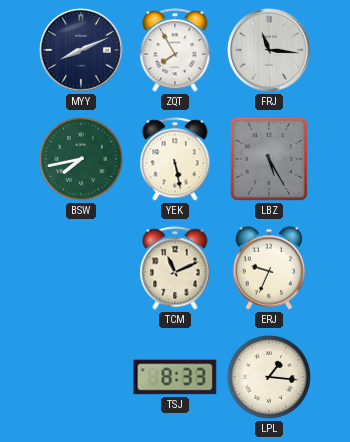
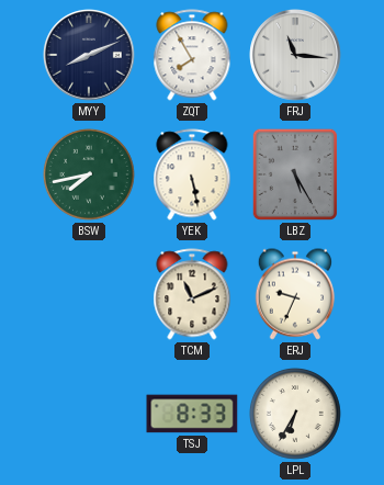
LPL: 1:16 -> 6:35 (295, 414)
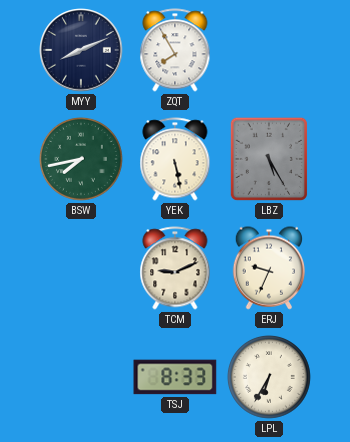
FRJ: 11:16 -> none (295, 55)
TCM: 11:11 -> 9:11 (175, 268)
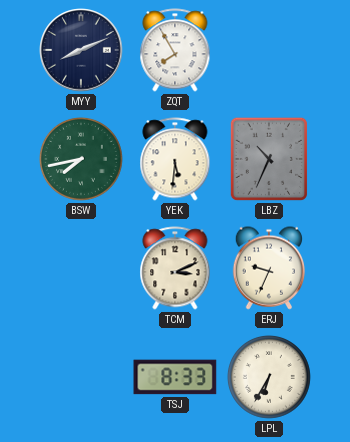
YEK: 5:28 -> 5:31 (175, 159)
LBZ: 5:25 -> 10:34 (269, 159)
TCM: 9:11 -> 3:11 (175, 268)
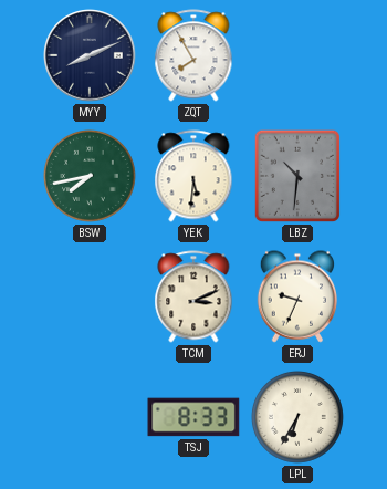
LBZ: 10:34 -> 10:31 (297, 176)
